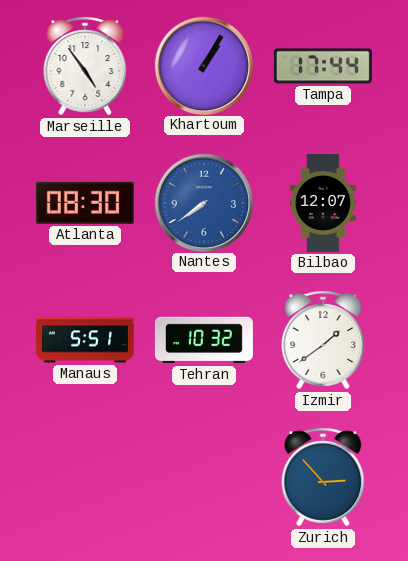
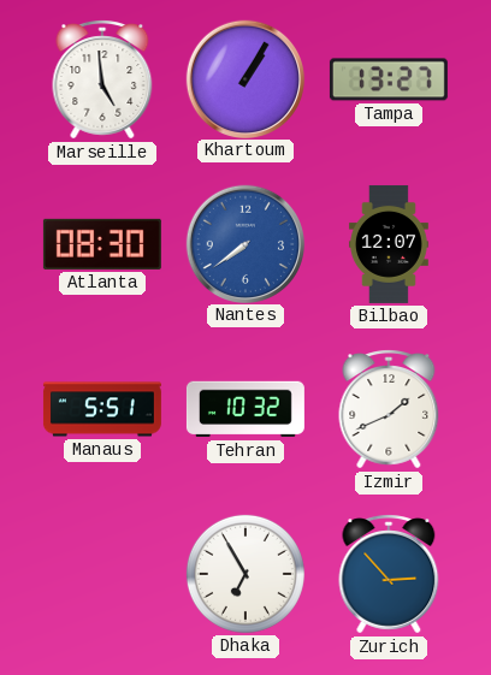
Marseille: 4:54 -> 4:59 (102, 79)
Tampa: 17:44 -> 13:27 (389, 79)
Izmir: 1:39 -> 1:41 (389, 409)
Dhaka: none -> 6:55 (245, 574)
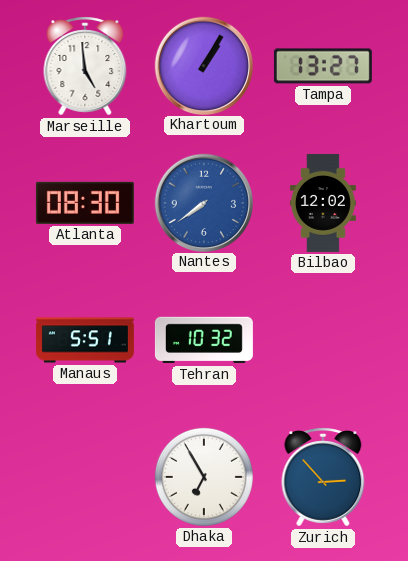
Bilbao: 12:07 -> 12:02 (323, 203)
Izmir: 1:41 -> none (389, 409)
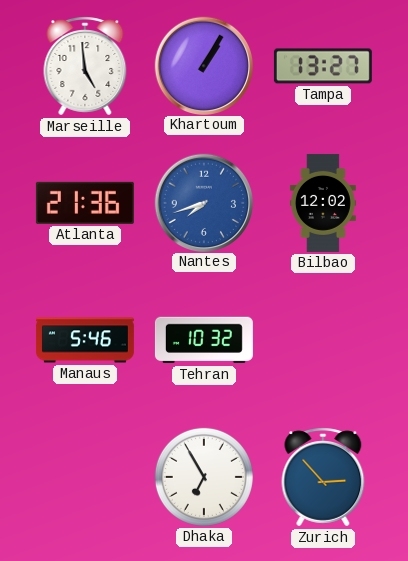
Atlanta: 08:30 -> 21:36 (85, 203)
Nantes: 7:39 -> 7:42 (203, 202)
Manaus: 5:51 -> 5:46 (85, 340)
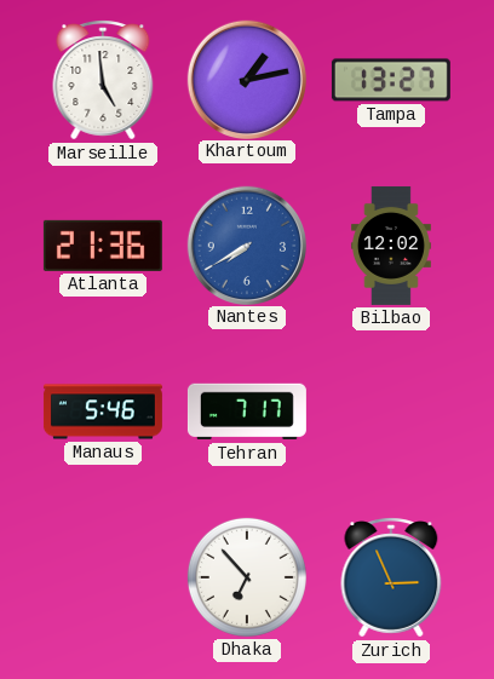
Khartoum: 1:05 -> 1:13 (246, 79)
Nantes: 7:42 -> 7:40 (246, 244)
Tehran: 10:32 -> 7:17 (247, 412)
Dhaka: 6:55 -> 6:53 (247, 577)
Zurich: 2:53 -> 2:56 (391, 577)
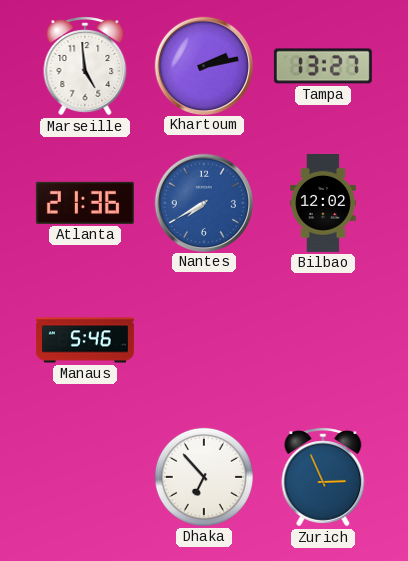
Khartoum: 1:13 -> 2:13 (203, 65)
Tehran: 7:17 -> none (247, 412)
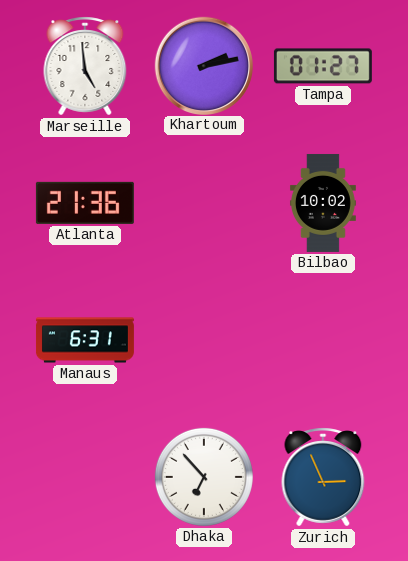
Tampa: 13:27 -> 01:27 (323, 66)
Nantes: 7:40 -> none (203, 202)
Bilbao: 12:02 -> 10:02 (323, 203)
Manaus: 5:46 -> 6:31 (85, 340)
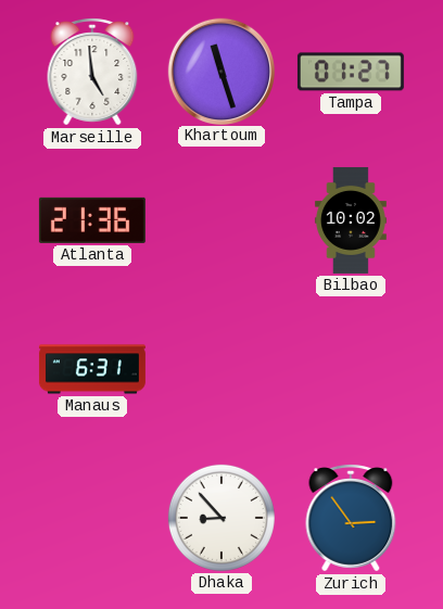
Khartoum: 2:13 -> 11:27 (220, 71)
Dhaka: 6:53 -> 8:53 (221, 518)
Zurich: 2:56 -> 2:54 (351, 518)
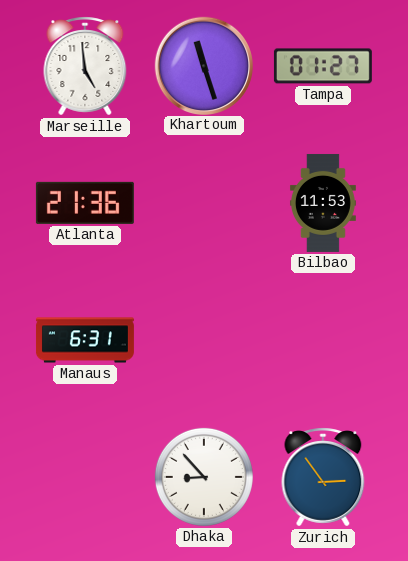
Bilbao: 10:02 -> 11:53 (323, 203)
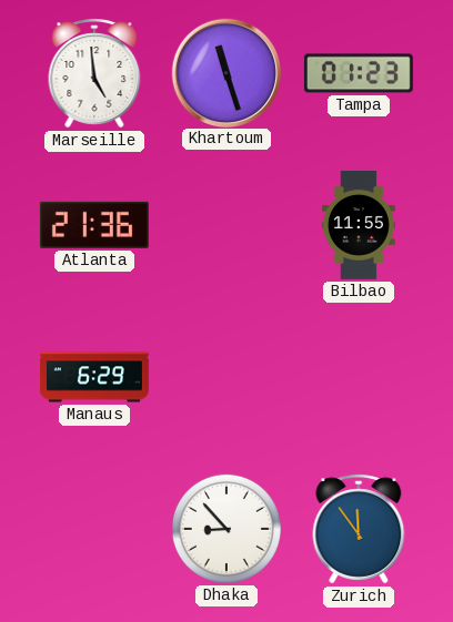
Tampa: 01:27 -> 01:23 (359, 73)
Bilbao: 11:53 -> 11:55 (359, 225)
Manaus: 6:31 -> 6:29 (94, 377)
Zurich: 2:54 -> 11:54 (359, 529)
